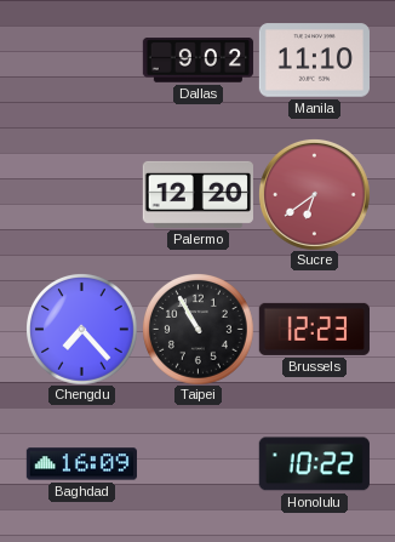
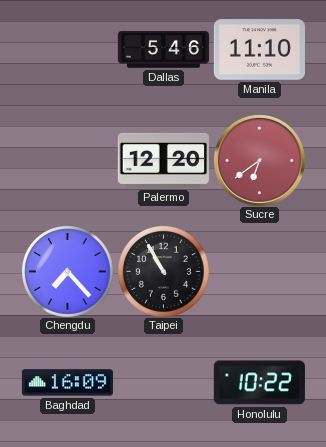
Dallas: 9:02 -> 5:46 (163, 50)
Brussels: 12:23 -> none (314, 329)
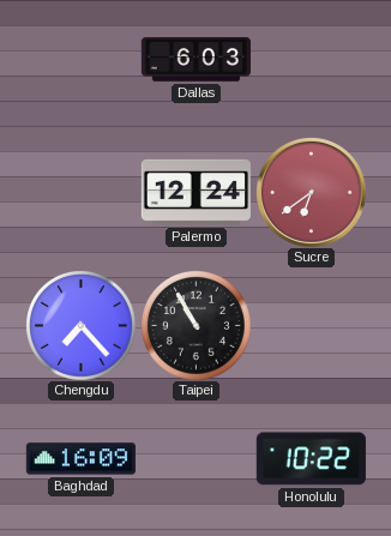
Dallas: 5:46 -> 6:03 (195, 60)
Manila: 11:10 -> none (259, 50)
Palermo: 12:20 -> 12:24 (195, 192)
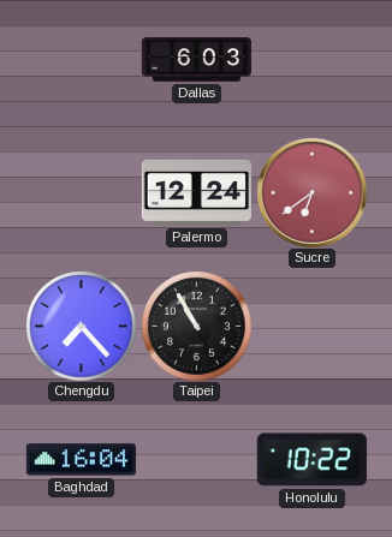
Baghdad: 16:09 -> 16:04 (81, 460)
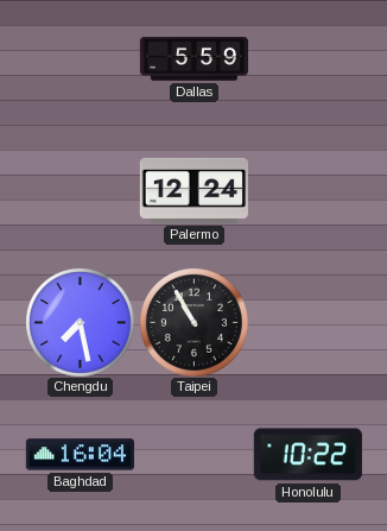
Dallas: 6:03 -> 5:59 (193, 59)
Sucre: 6:39 -> none (311, 192)
Chengdu: 7:23 -> 7:28 (81, 323)
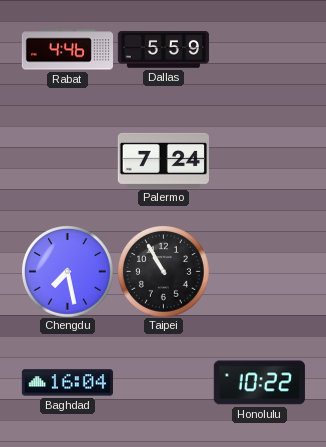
Rabat: none -> 4:46 (67, 50)
Palermo: 12:24 -> 7:24 (163, 160)
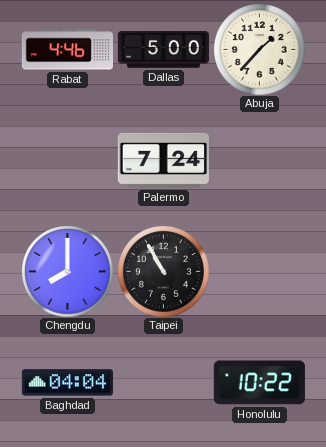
Dallas: 5:59 -> 5:00 (163, 50)
Abuja: none -> 1:37 (260, 50)
Chengdu: 7:28 -> 8:00 (68, 272)
Baghdad: 16:04 -> 04:04 (67, 383)
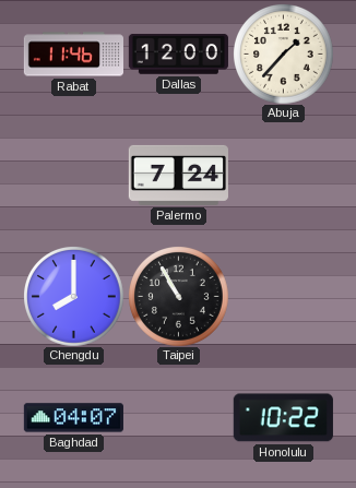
Rabat: 4:46 -> 11:46 (73, 55)
Dallas: 5:00 -> 12:00 (178, 55)
Baghdad: 04:04 -> 04:07 (73, 418)
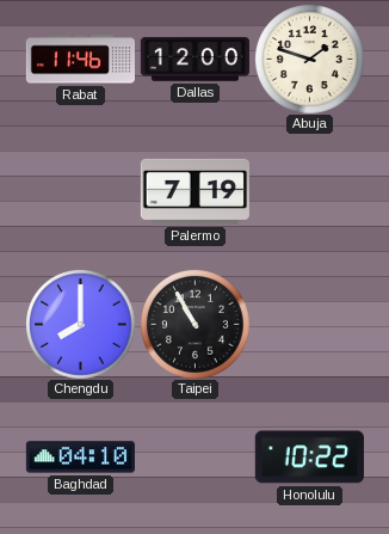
Abuja: 1:37 -> 1:48 (310, 60)
Palermo: 7:24 -> 7:19 (194, 191)
Baghdad: 04:07 -> 04:10 (80, 458)
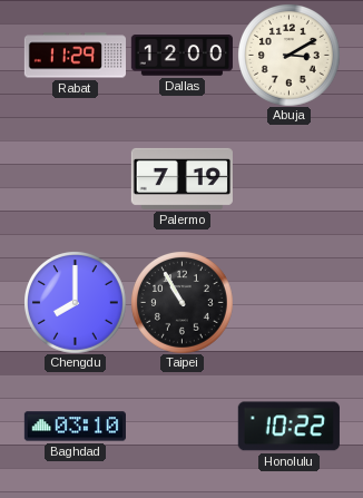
Rabat: 11:46 -> 11:29 (75, 56)
Abuja: 1:48 -> 3:10 (290, 56)
Baghdad: 04:10 -> 03:10 (75, 427)
